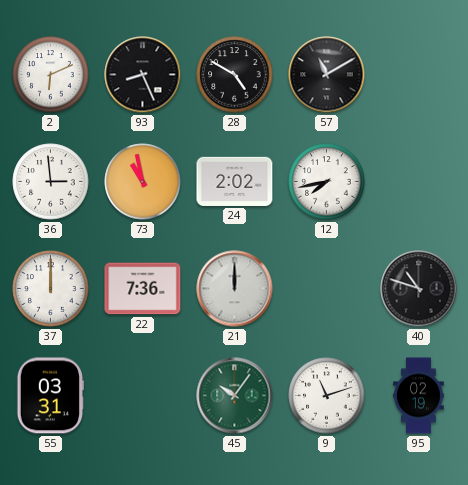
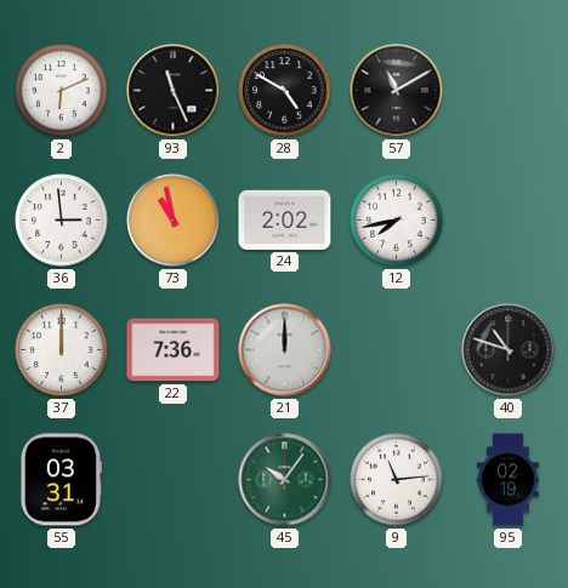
93: 8:26 -> 11:26 (174, 91)
9: 11:12 -> 11:14 (397, 480)
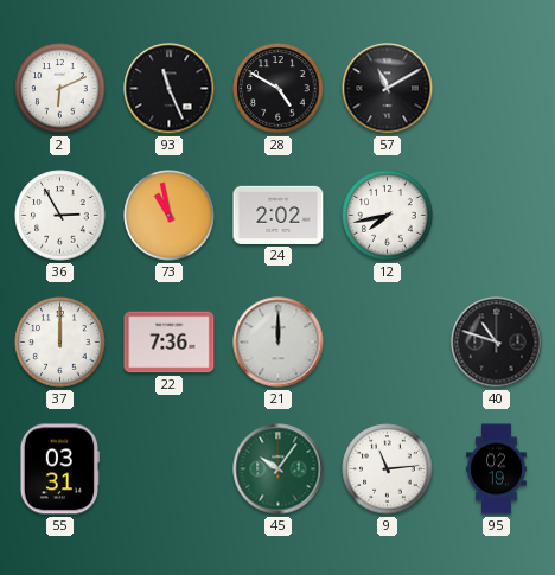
36: 2:59 -> 2:55 (60, 216)
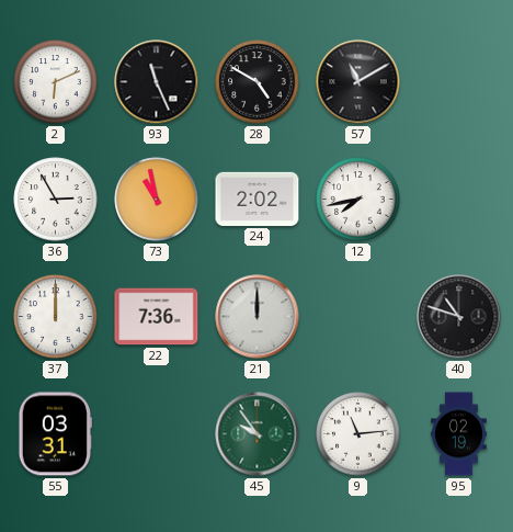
45: 10:06 -> 9:54 (258, 434)
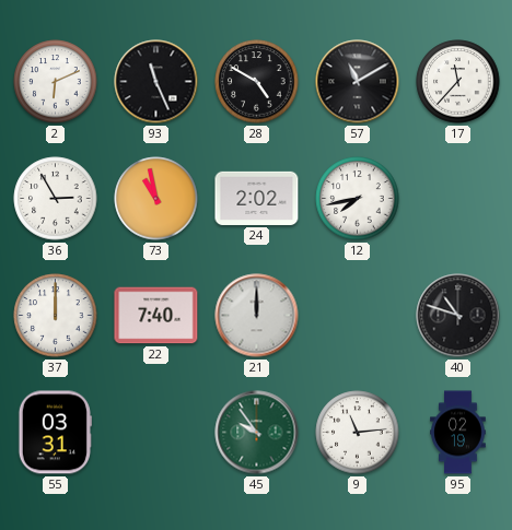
17: none -> 11:37 (458, 82)
22: 7:36 -> 7:40 (156, 316)
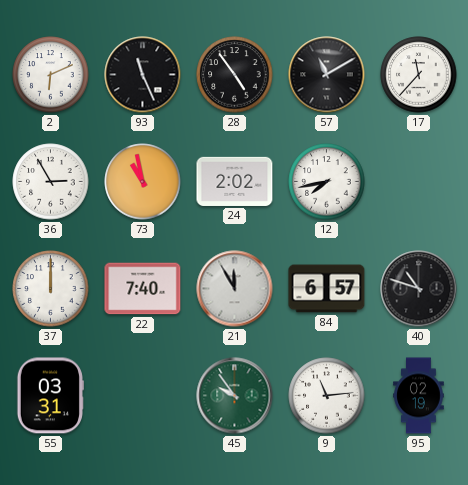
28: 4:50 -> 4:54 (235, 75)
21: 12:00 -> 11:55 (235, 289)
84: none -> 6:57 (327, 289)
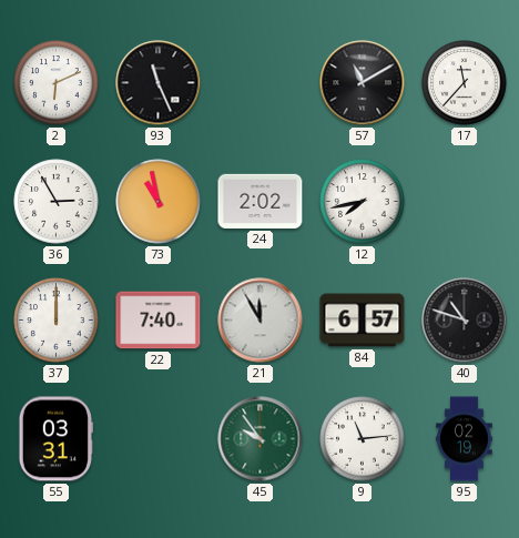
28: 4:54 -> none (235, 75)
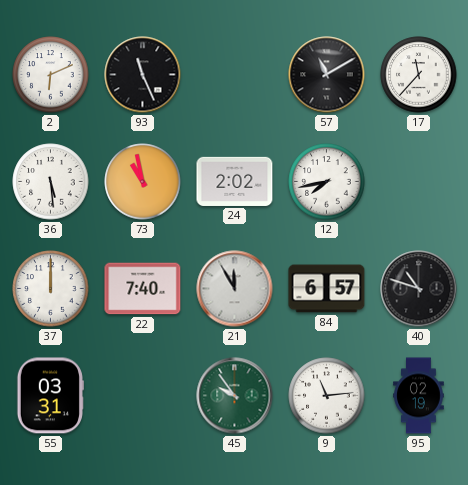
36: 2:55 -> 5:29 (51, 182)
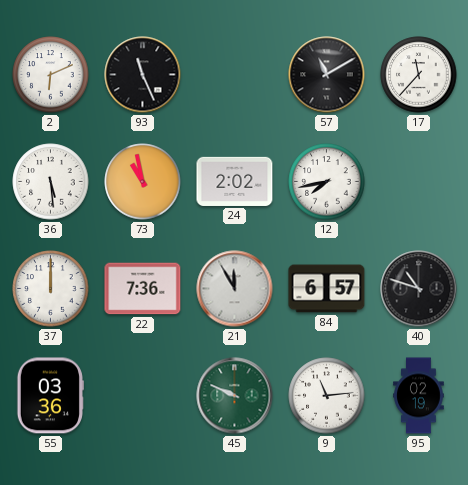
22: 7:40 -> 7:36 (143, 289)
55: 03:31 -> 03:36 (50, 396)
45: 9:54 -> 9:49 (235, 396)
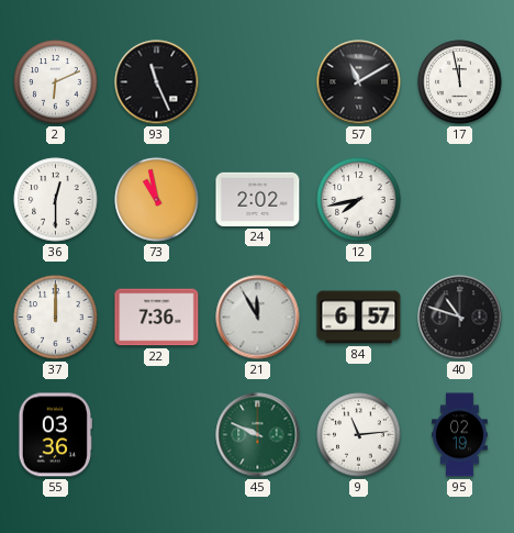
17: 11:37 -> 11:58 (460, 82)
36: 5:29 -> 12:30 (56, 200)
